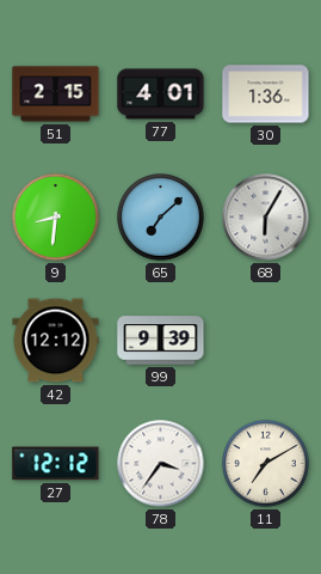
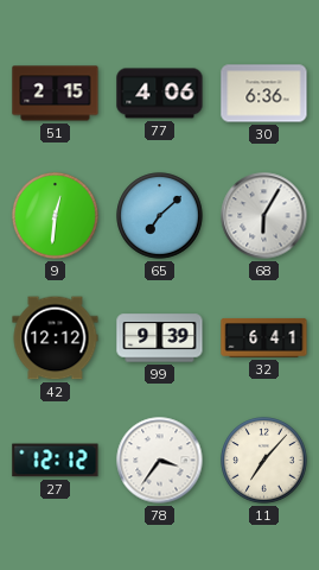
77: 4:01 -> 4:06 (160, 94)
30: 1:36 -> 6:36 (264, 94)
9: 8:31 -> 12:31 (56, 216)
32: none -> 6:41 (264, 337)
11: 7:10 -> 7:07 (264, 461)
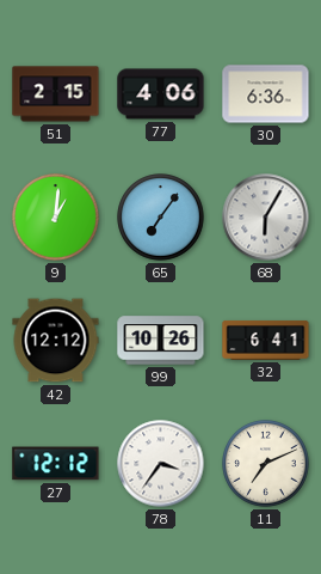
9: 12:31 -> 1:01 (56, 218)
65: 7:08 -> 7:06 (161, 218)
99: 9:39 -> 10:26 (161, 341)
11: 7:07 -> 7:11 (266, 464)
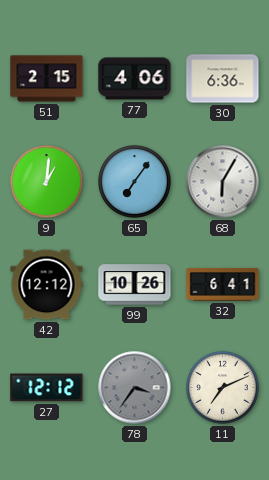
78 dial: white -> grey (135, 388)
